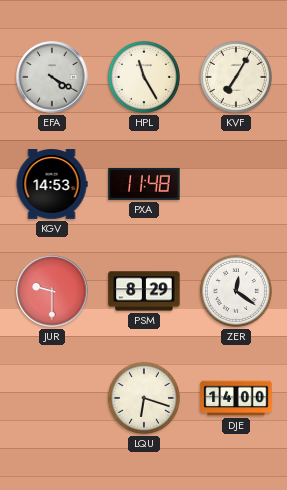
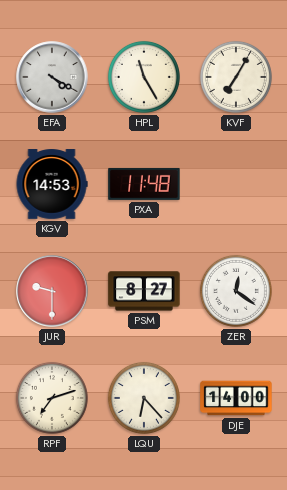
PSM: 8:29 -> 8:27 (144, 291)
RPF: none -> 7:12 (52, 398)
LQU: 6:18 -> 6:23 (144, 398)
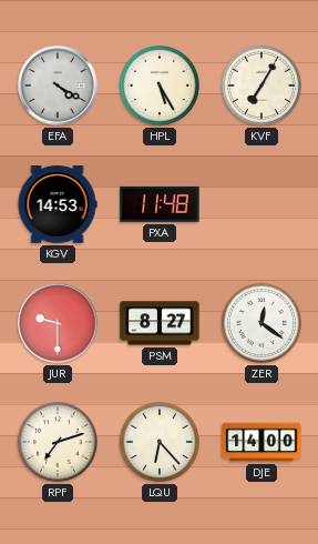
HPL: 11:25 -> 5:25 (160, 85)
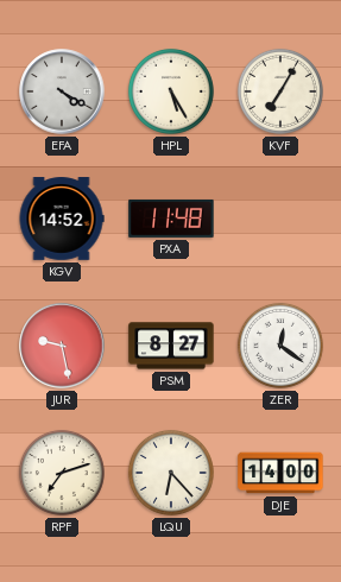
KGV: 14:53 -> 14:52 (62, 219)
JUR: 9:30 -> 9:28 (62, 346)
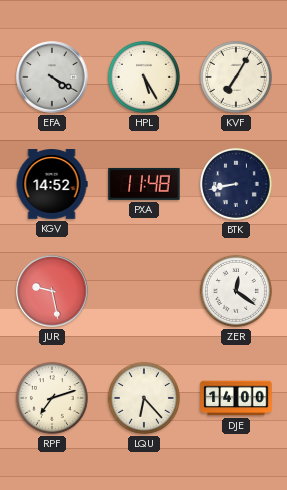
BTK: none -> 8:43 (236, 184)
PSM: 8:27 -> none (171, 346)
